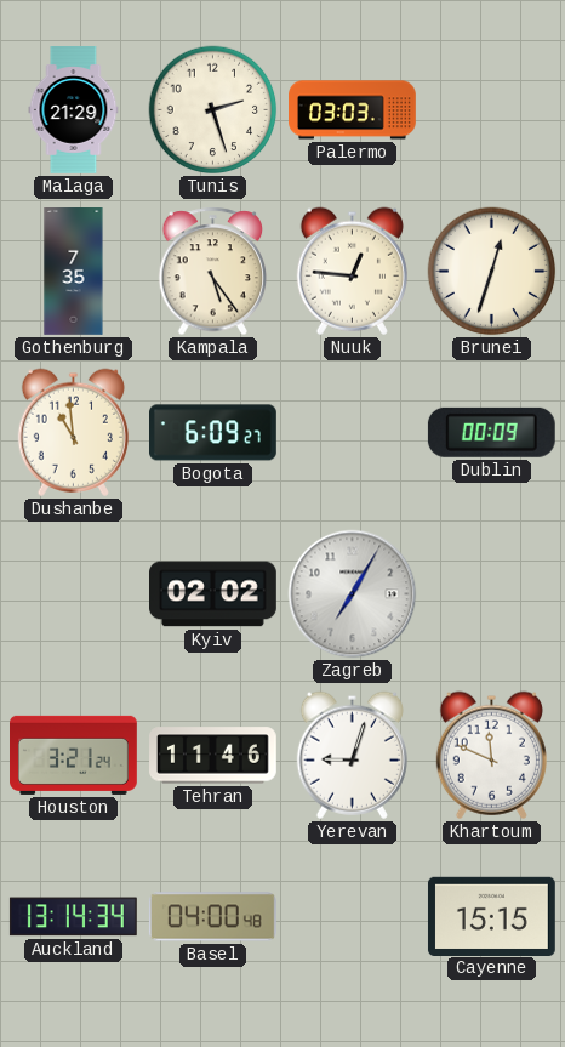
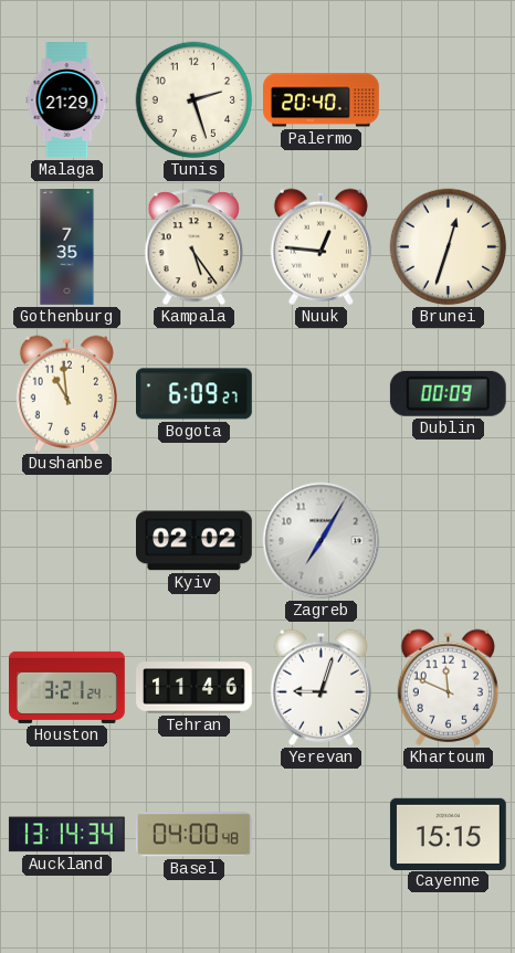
Palermo: 03:03 -> 20:40 (322, 100)
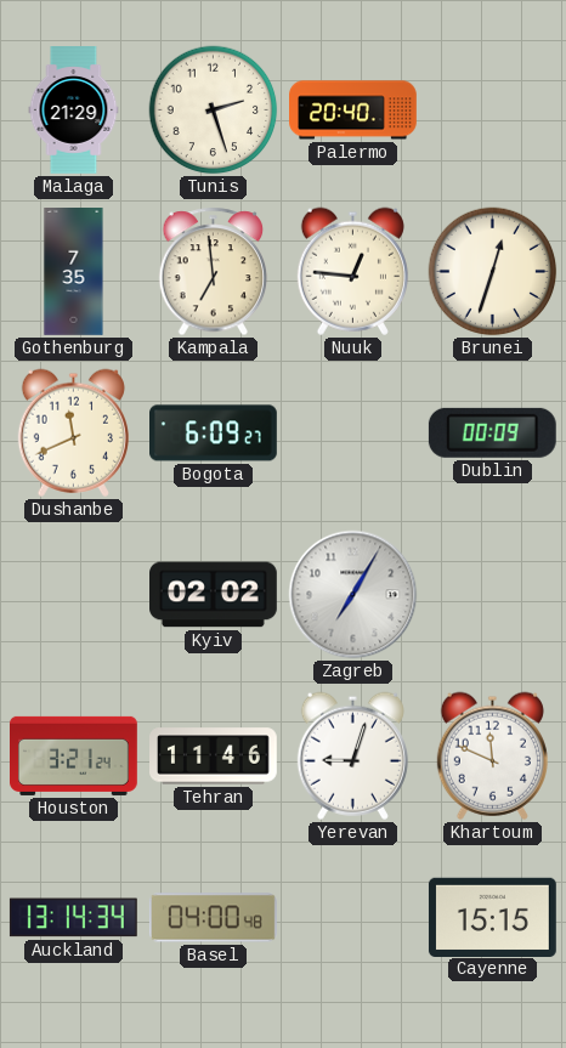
Kampala: 5:24 -> 6:59 (214, 272)
Dushanbe: 10:59 -> 11:41 (73, 432)
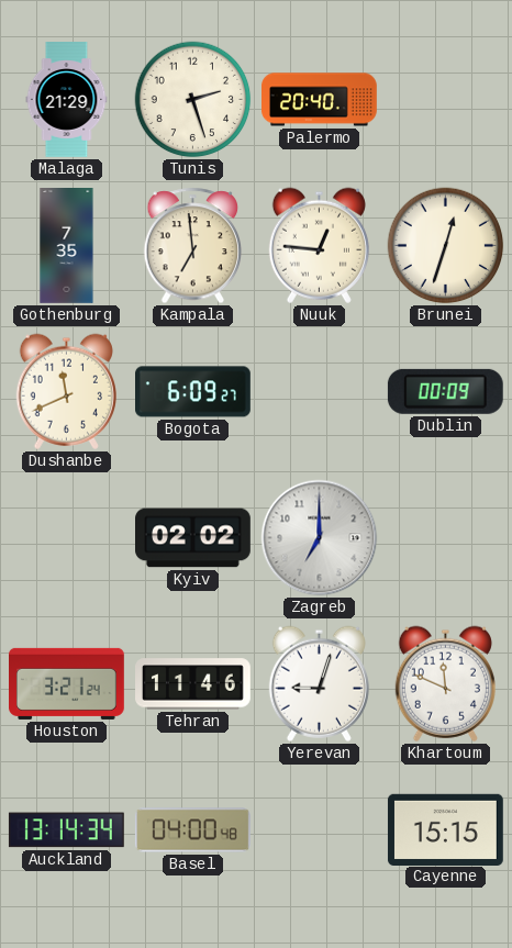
Zagreb: 7:05 -> 7:00 (320, 538)
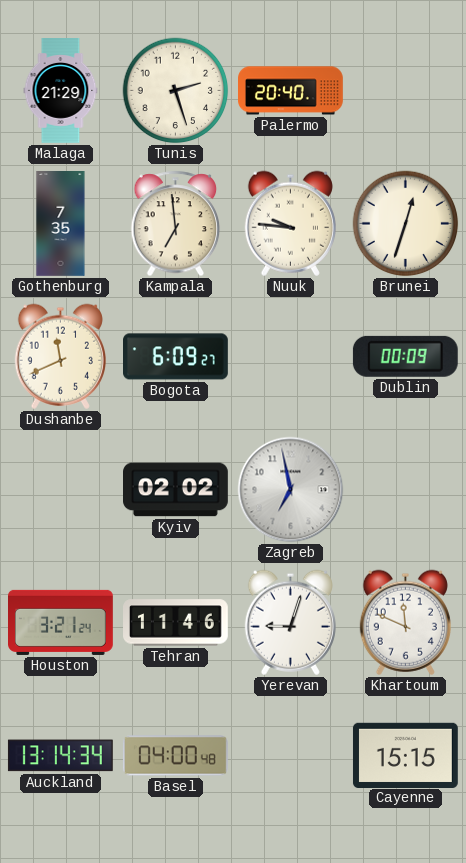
Nuuk: 12:46 -> 9:46 (290, 223)
Zagreb: 7:00 -> 6:58 (291, 490)
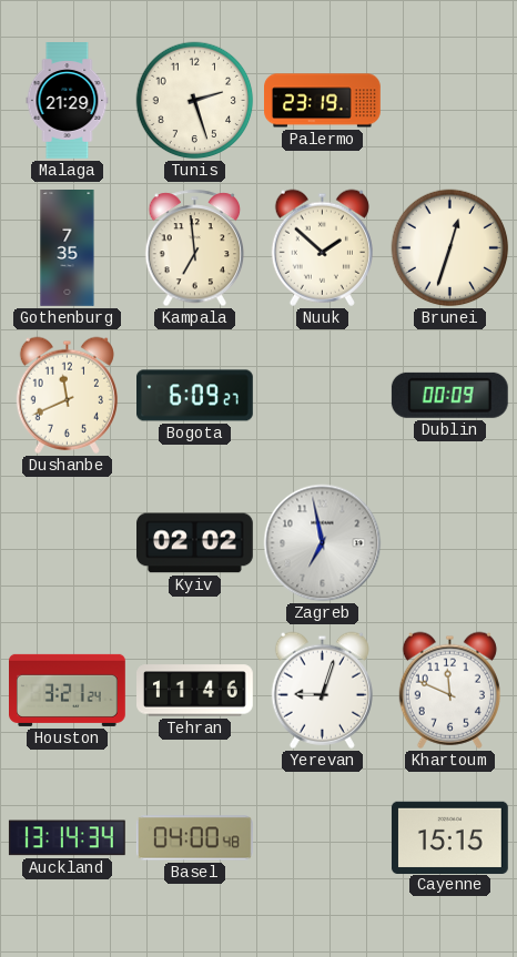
Palermo: 20:40 -> 23:19 (323, 101)
Nuuk: 9:46 -> 1:52 (322, 247)
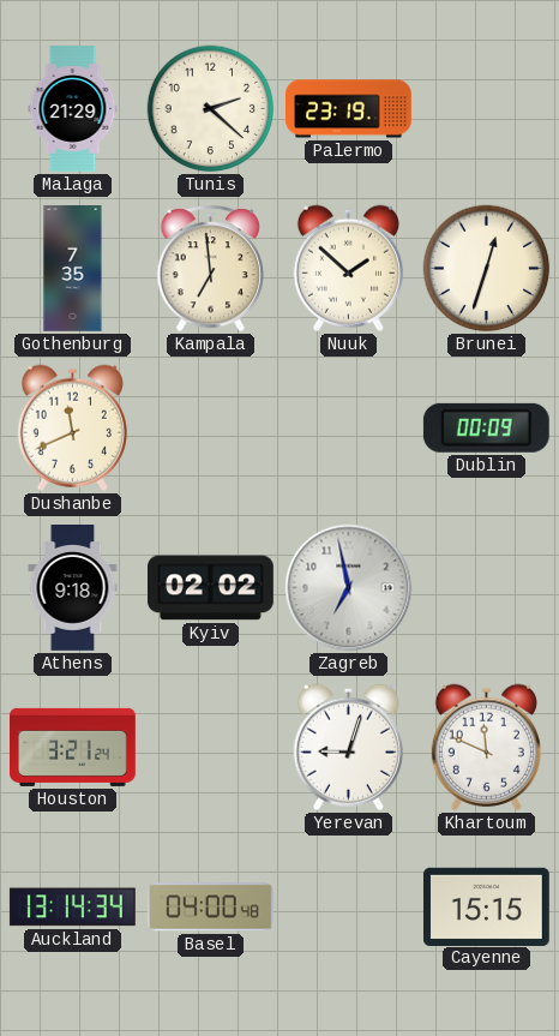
Tunis: 2:27 -> 2:22 (211, 109)
Bogota: 6:09 -> none (195, 396)
Athens: none -> 9:18 (73, 588)
Tehran: 11:46 -> none (195, 691)
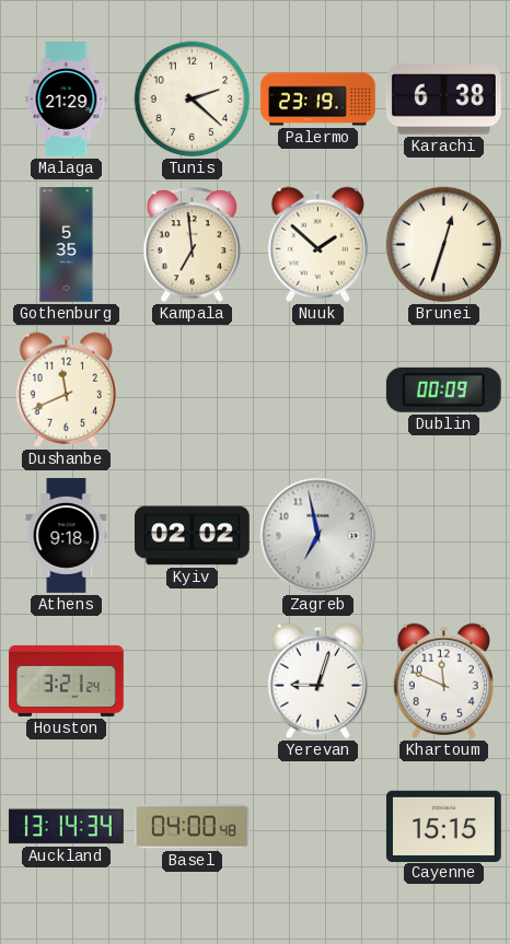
Karachi: none -> 6:38 (443, 100)
Gothenburg: 7:35 -> 5:35 (67, 245)
